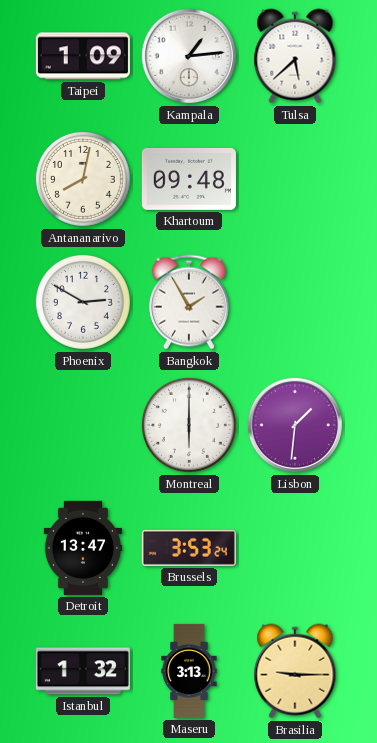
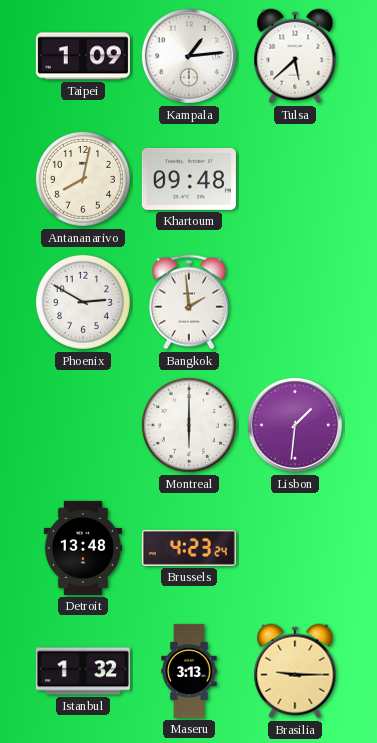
Bangkok: 1:55 -> 1:59 (189, 302)
Detroit: 13:47 -> 13:48 (83, 548)
Brussels: 3:53 -> 4:23 (189, 548)
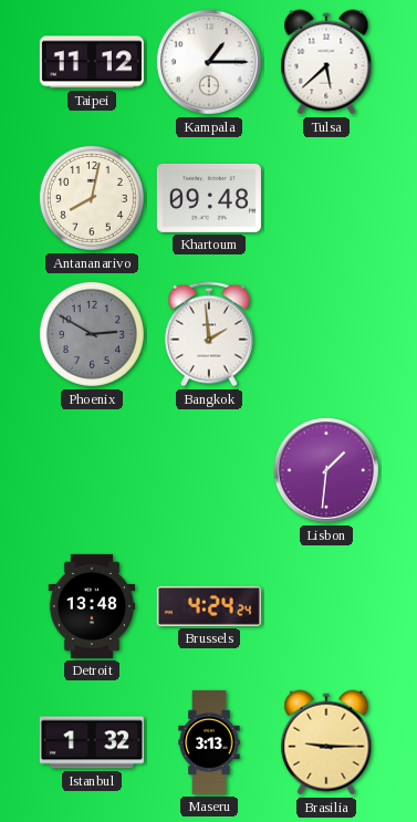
Taipei: 1:09 -> 11:12 (92, 62)
Kampala: 1:14 -> 1:15 (209, 62)
Phoenix dial: white -> grey (92, 334)
Montreal: 6:00 -> none (189, 425)
Brussels: 4:23 -> 4:24 (209, 606)
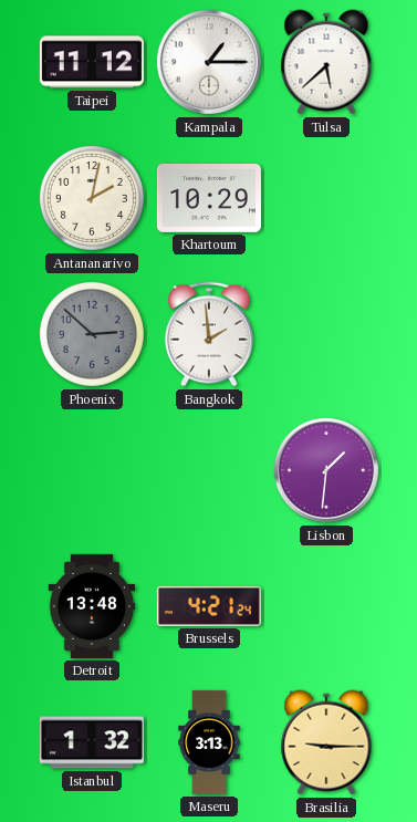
Antananarivo: 8:02 -> 2:02 (92, 198)
Khartoum: 09:48 -> 10:29 (209, 198)
Phoenix: 2:50 -> 2:52 (92, 334)
Brussels: 4:24 -> 4:21 (209, 606)
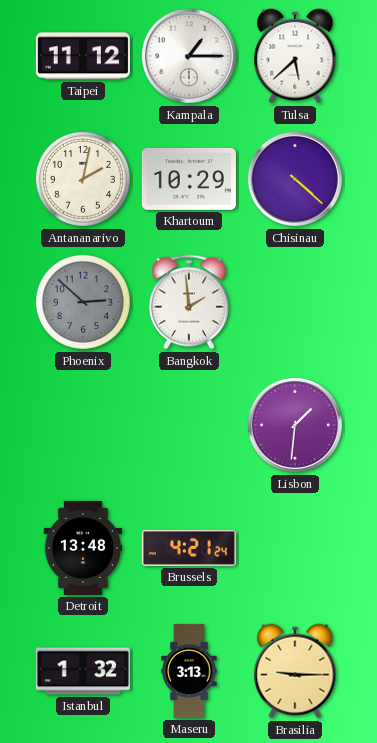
Chisinau: none -> 4:22 (295, 179)
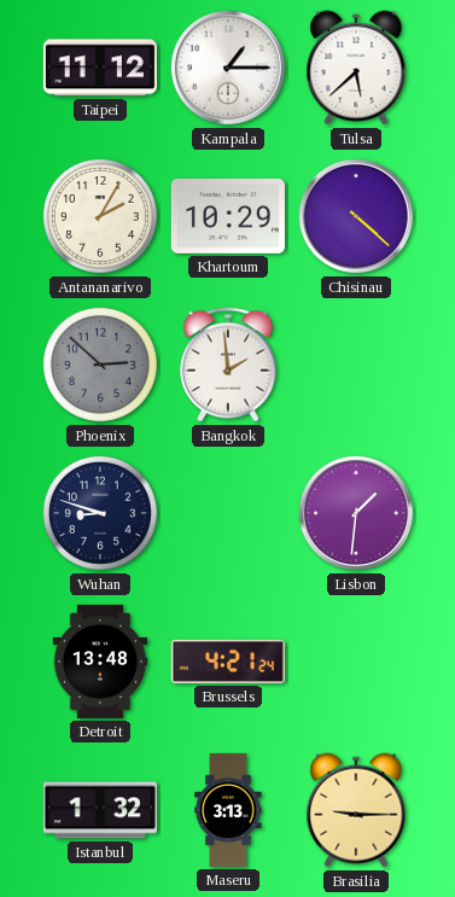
Antananarivo: 2:02 -> 2:05 (100, 216)
Wuhan: none -> 8:48 (100, 513)
